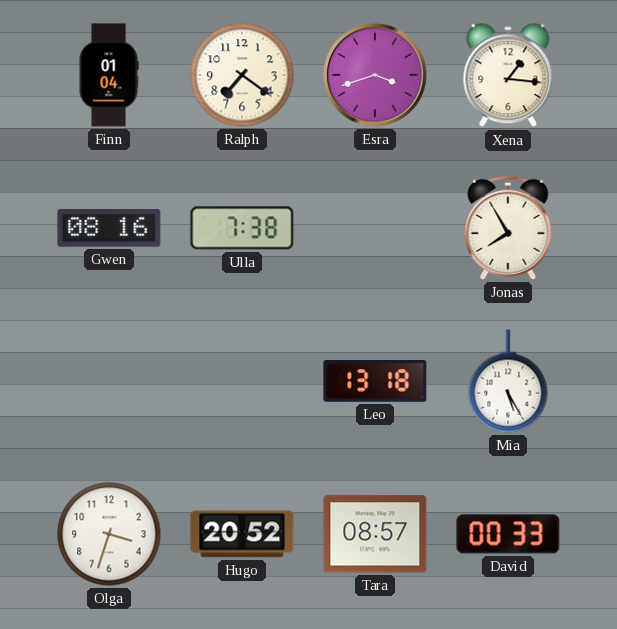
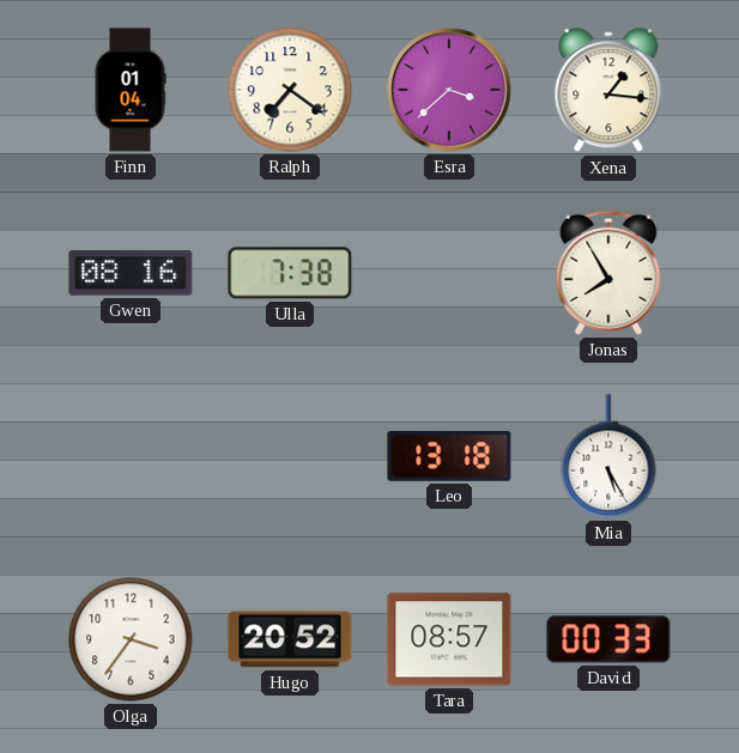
Esra: 3:42 -> 3:38 (449, 90)
Olga: 3:33 -> 3:36 (131, 639)
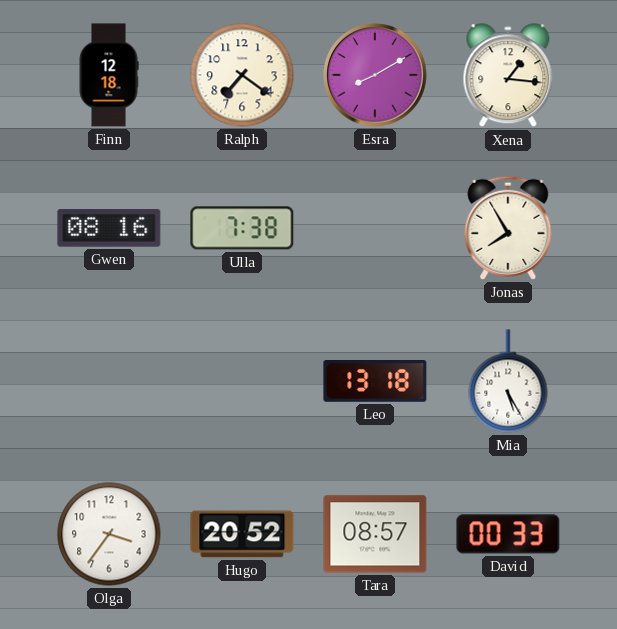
Finn: 01:04 -> 12:18 (109, 75)
Esra: 3:38 -> 8:10 (375, 75)
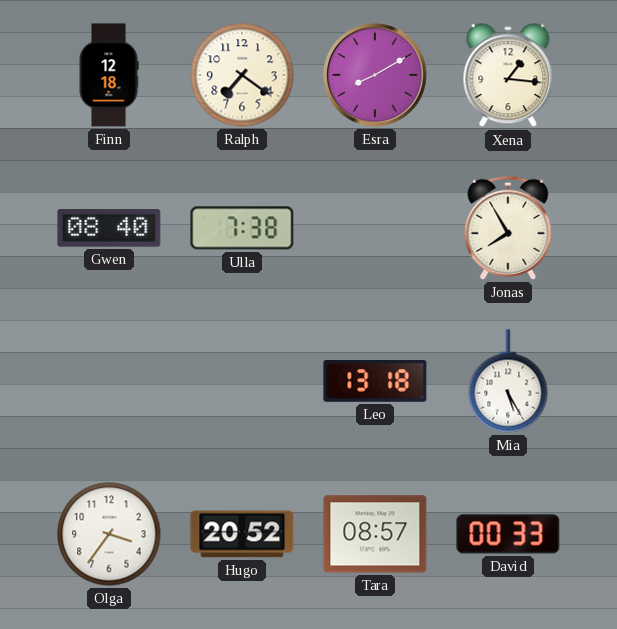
Gwen: 08:16 -> 08:40 (109, 228)
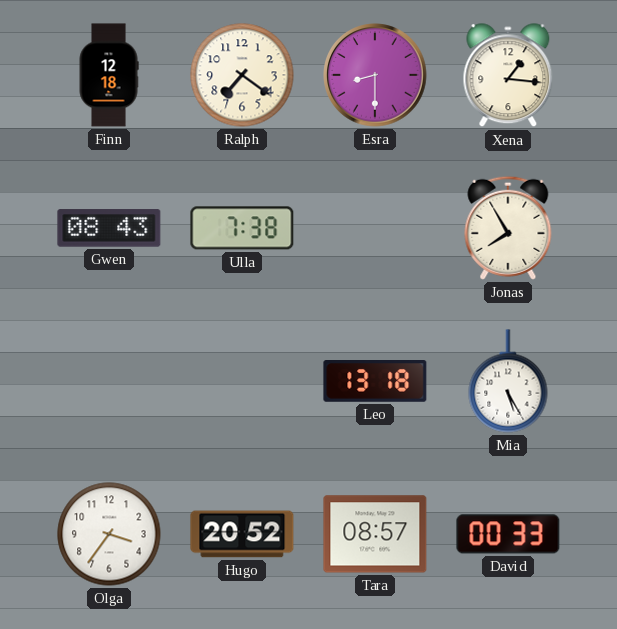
Esra: 8:10 -> 8:30 (375, 75)
Gwen: 08:40 -> 08:43 (109, 228)
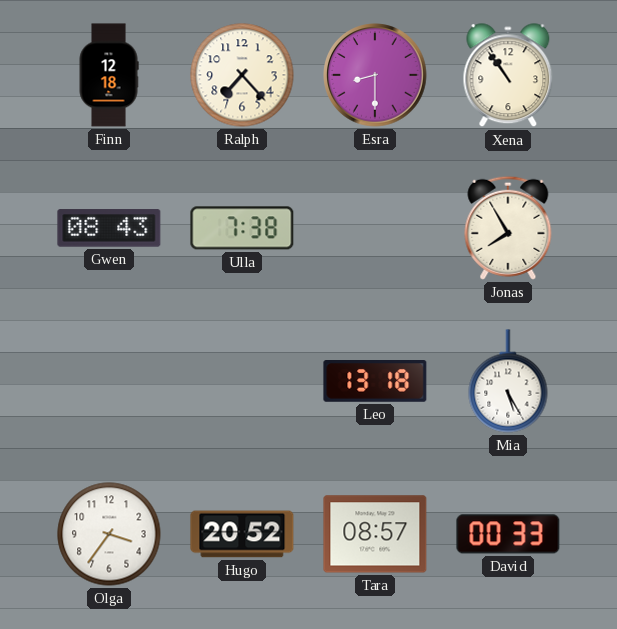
Ralph: 7:21 -> 7:23 (242, 75)
Xena: 1:16 -> 10:54 (508, 76)
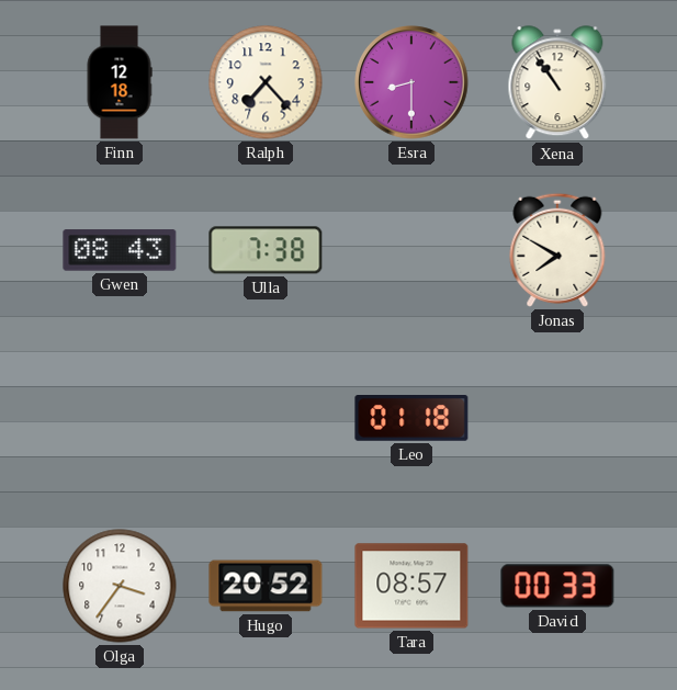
Jonas: 7:55 -> 7:50 (557, 250)
Leo: 13:18 -> 01:18 (411, 419)
Mia: 5:25 -> none (508, 381)
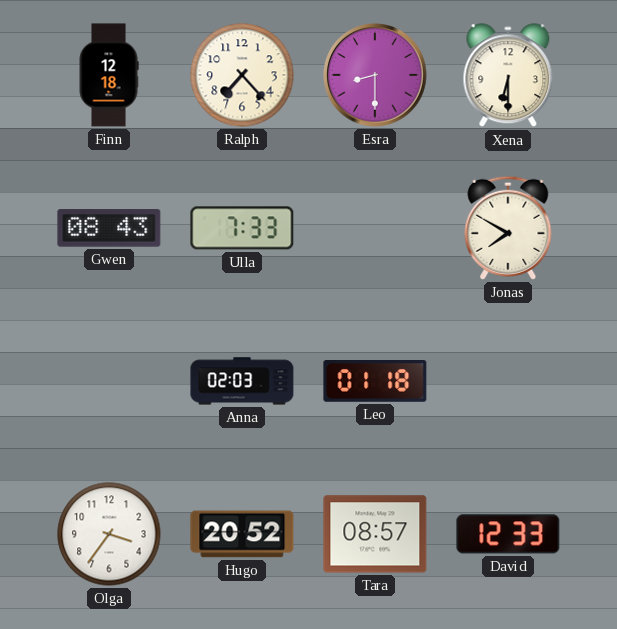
Xena: 10:54 -> 6:30 (508, 76)
Ulla: 7:38 -> 7:33 (242, 228)
Anna: none -> 02:03 (242, 381)
David: 00:33 -> 12:33 (508, 534)
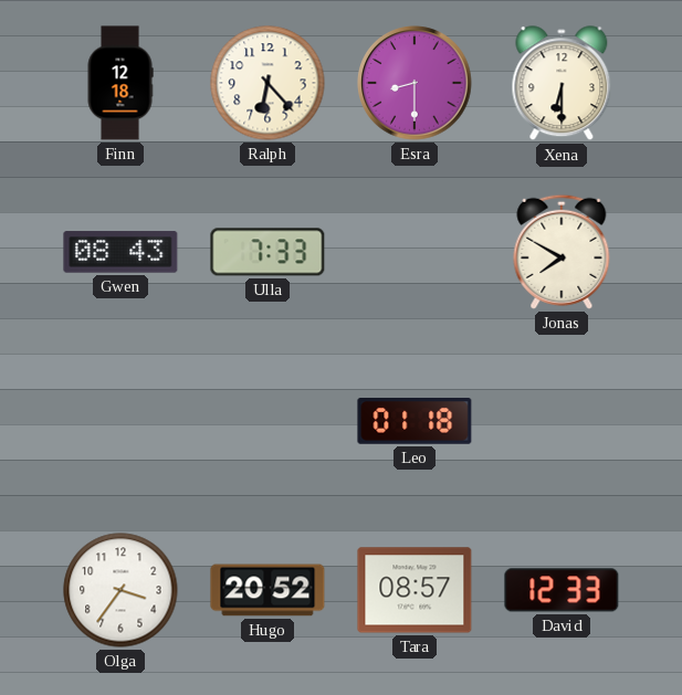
Ralph: 7:23 -> 6:23 (267, 83)
Anna: 02:03 -> none (242, 381)
